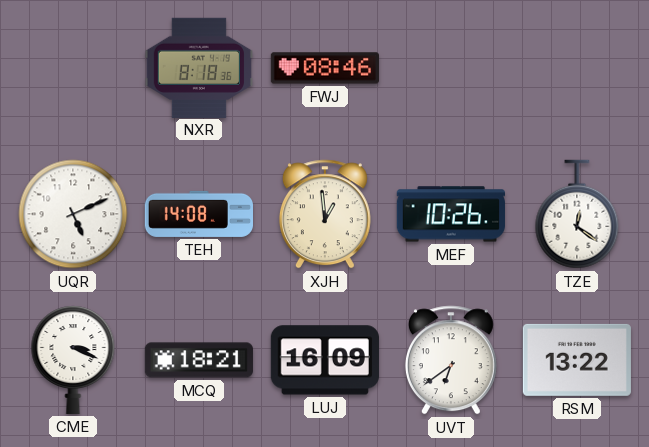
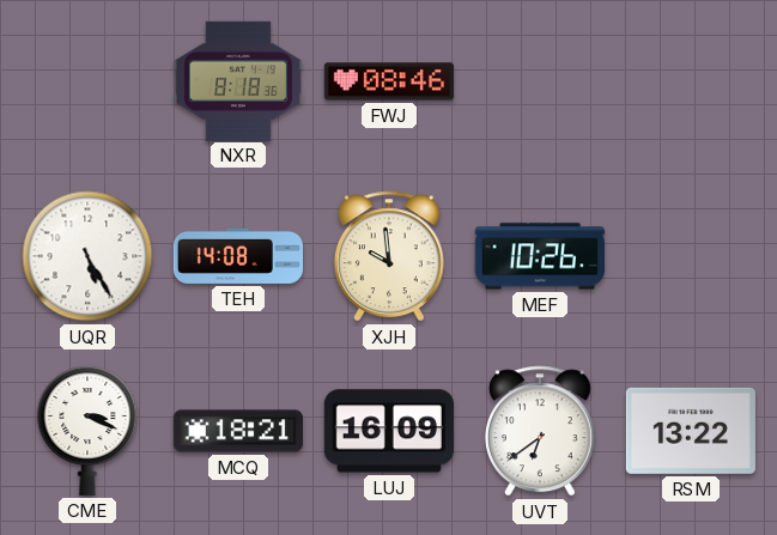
UQR: 5:11 -> 5:25 (87, 256)
XJH: 12:59 -> 9:59 (389, 256)
TZE: 12:21 -> none (577, 214)
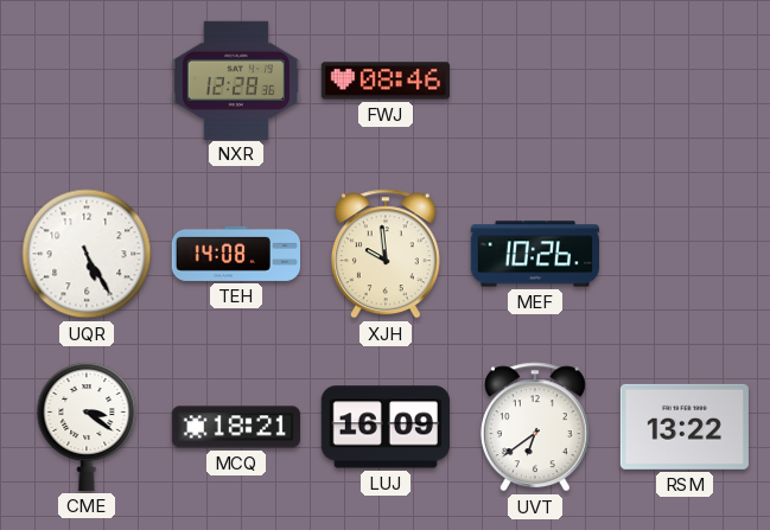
NXR: 8:18 -> 12:28 (236, 79)
CME: 3:19 -> 3:21 (87, 427)
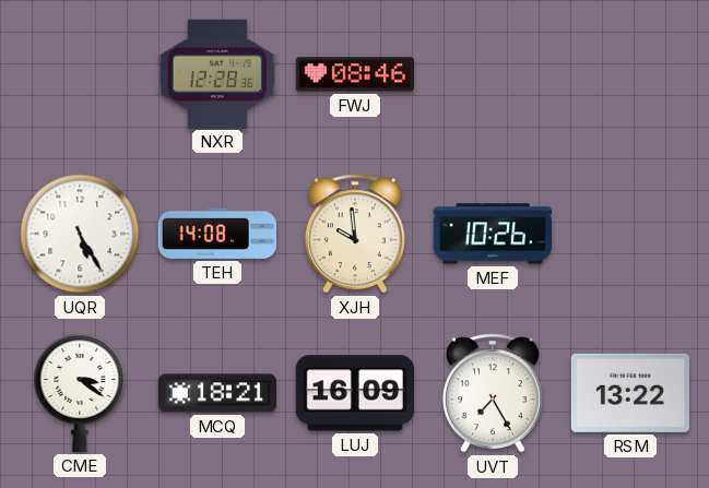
UVT: 6:39 -> 7:25 (493, 393)
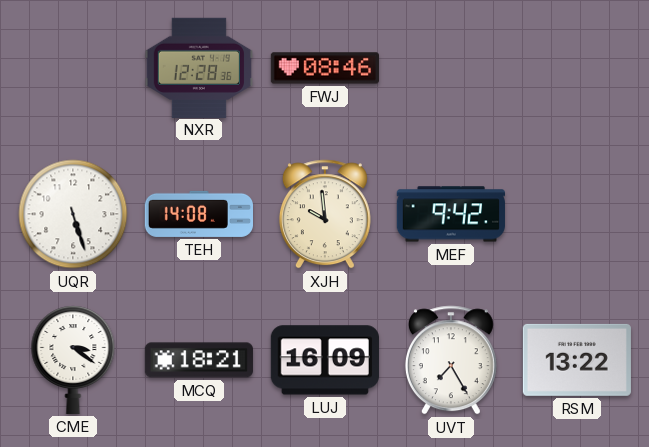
UQR: 5:25 -> 5:27 (73, 214)
MEF: 10:26 -> 9:42 (451, 214)
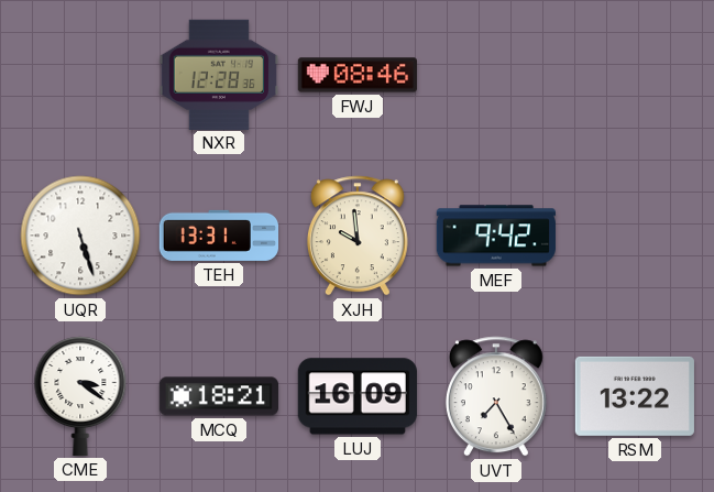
TEH: 14:08 -> 13:31 (218, 236)
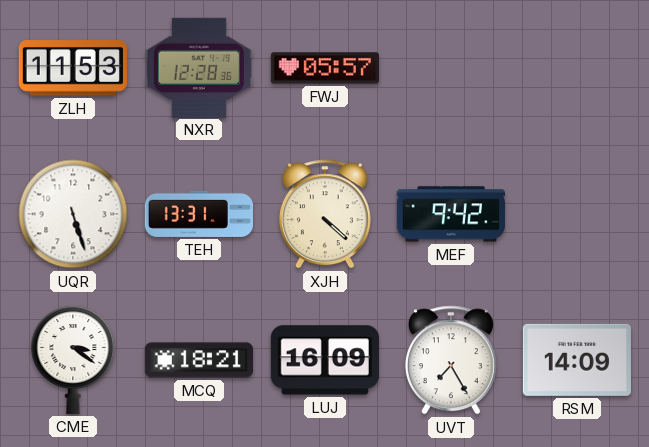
ZLH: none -> 11:53 (73, 68)
FWJ: 08:46 -> 05:57 (325, 68)
XJH: 9:59 -> 4:22 (325, 214)
RSM: 13:22 -> 14:09 (577, 360)
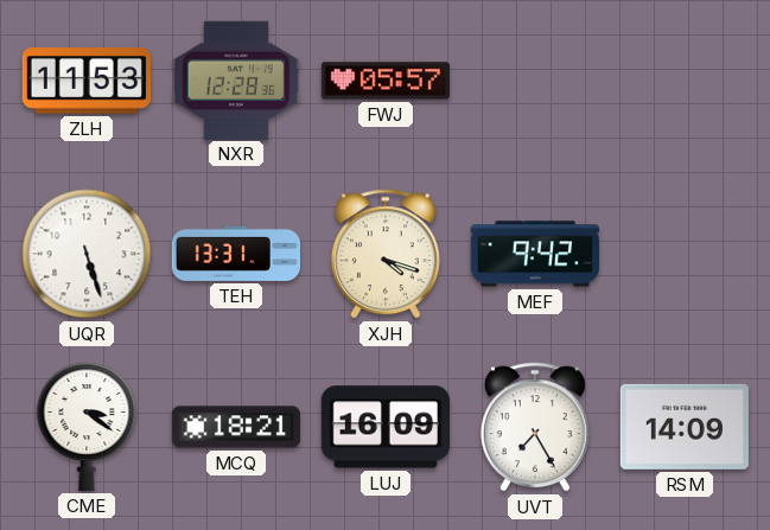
XJH: 4:22 -> 4:18 (386, 254)
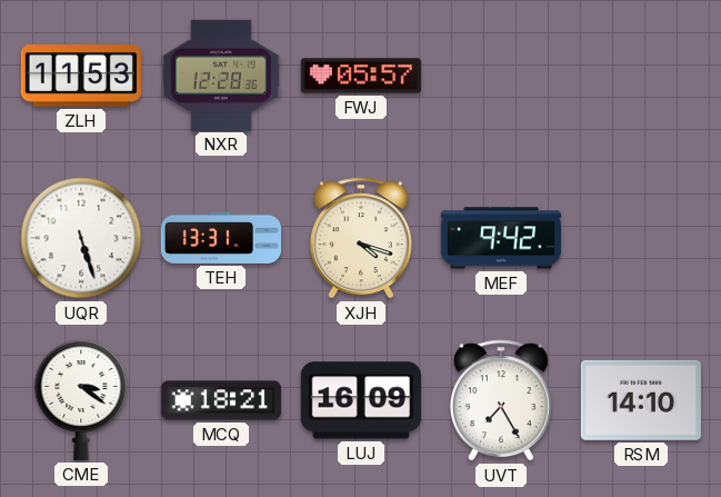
RSM: 14:09 -> 14:10 (641, 400)
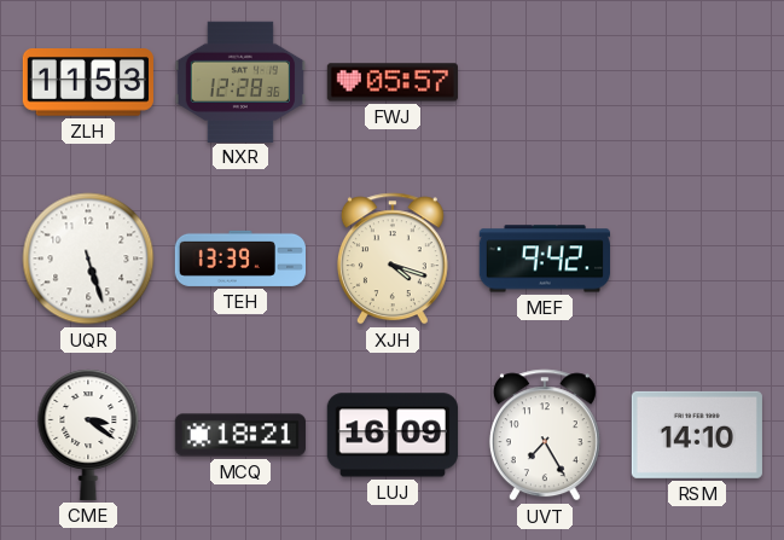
TEH: 13:31 -> 13:39 (239, 259)
